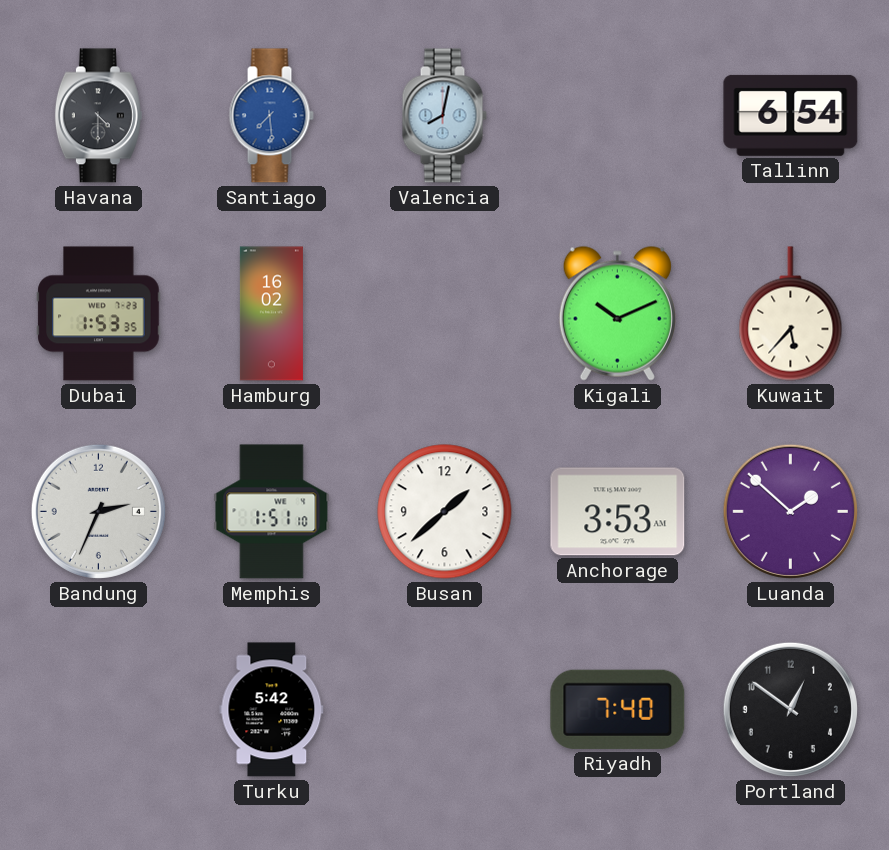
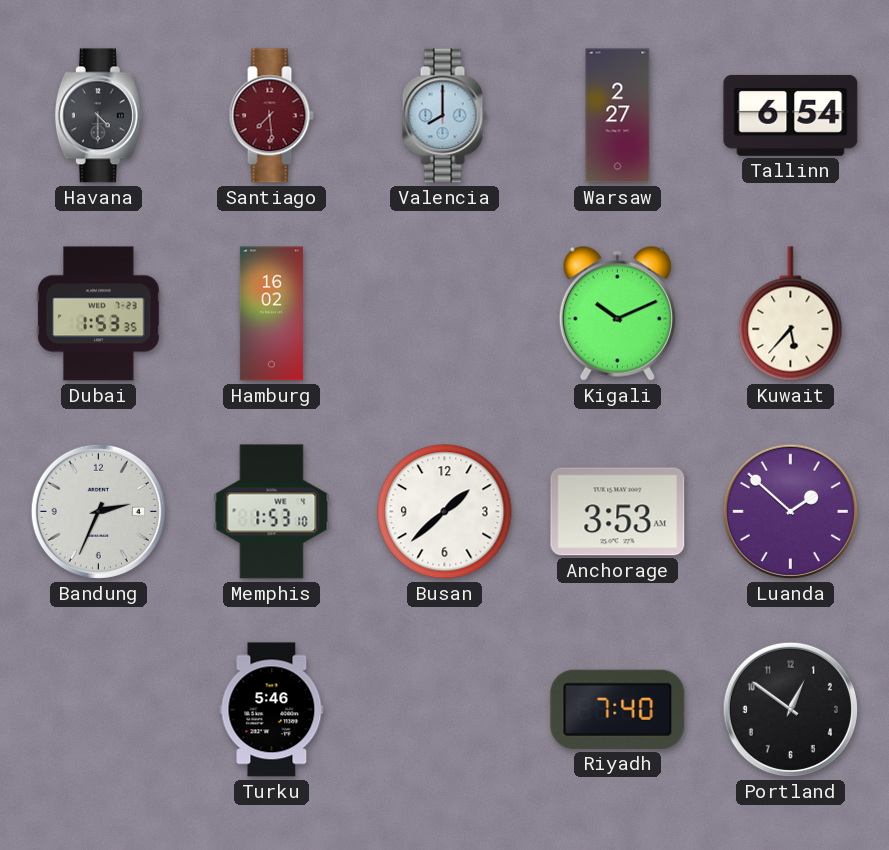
Santiago dial: blue -> burgundy (271, 116)
Valencia: 8:02 -> 8:00 (444, 116)
Warsaw: none -> 2:27 (618, 116)
Memphis: 1:51 -> 1:53 (272, 512)
Turku: 5:42 -> 5:46 (272, 710)
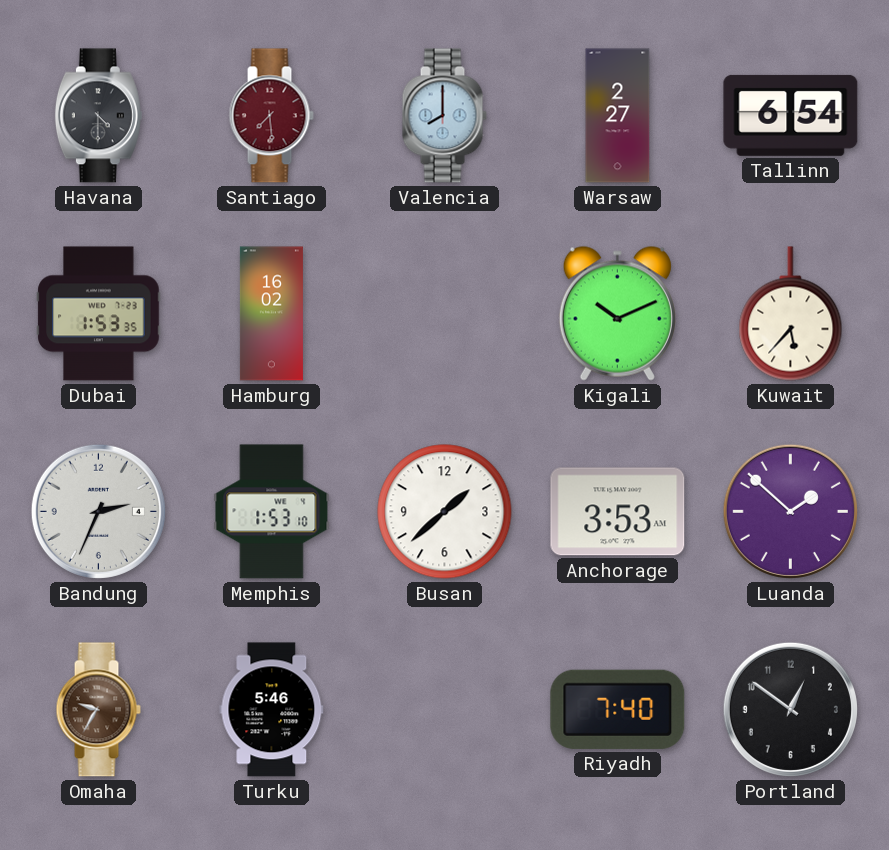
Omaha: none -> 9:35 (98, 710)
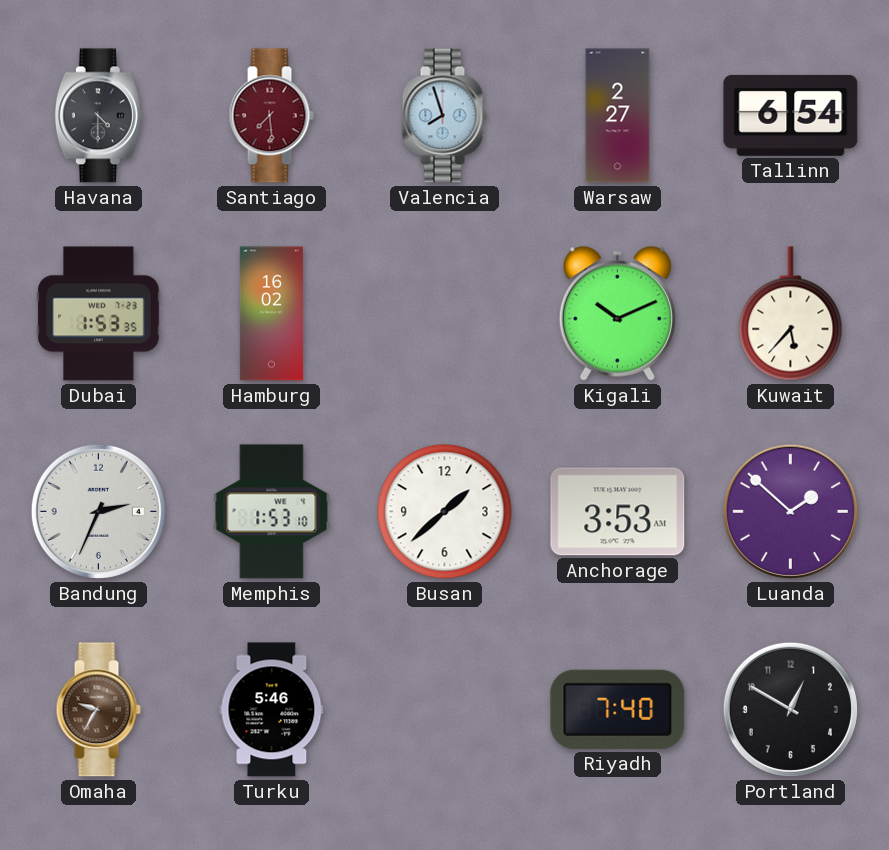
Valencia: 8:00 -> 7:57 (444, 116)
Portland: 12:51 -> 12:50 (790, 709)
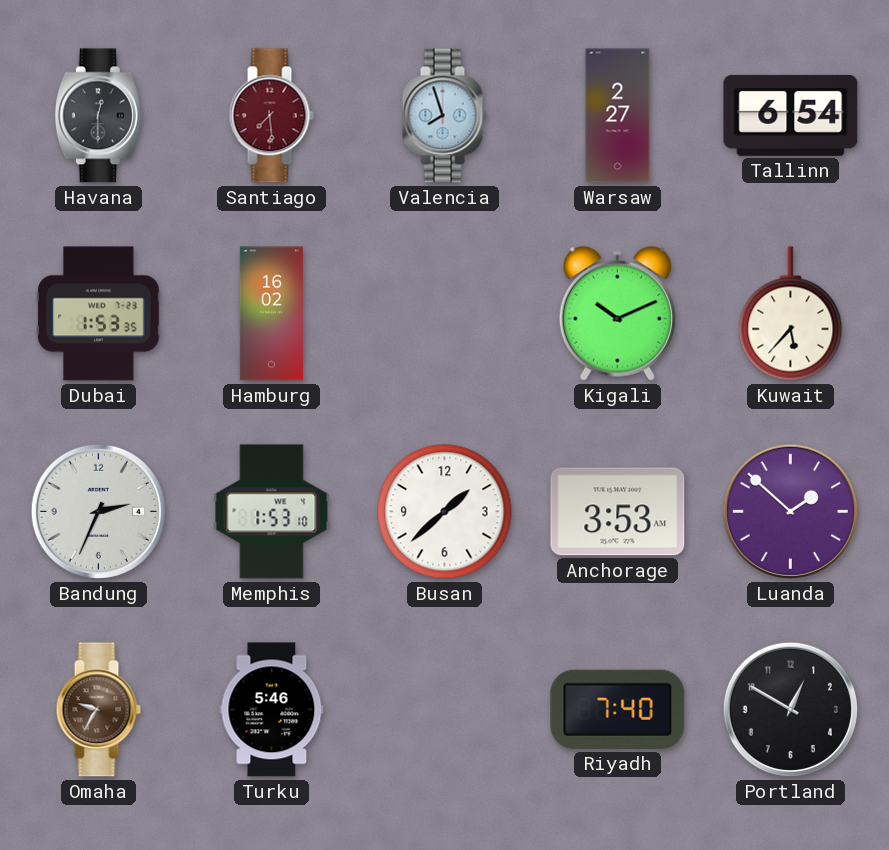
Havana: 4:30 -> 12:30 (98, 116)
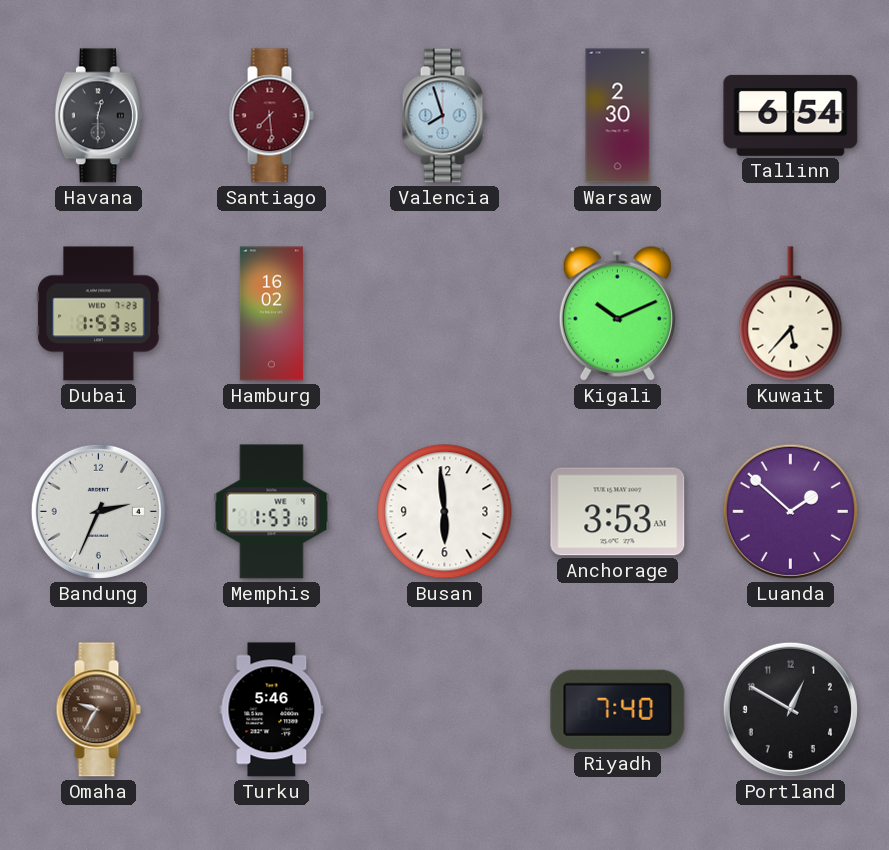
Warsaw: 2:27 -> 2:30 (618, 116)
Busan: 1:38 -> 5:59 (445, 512)
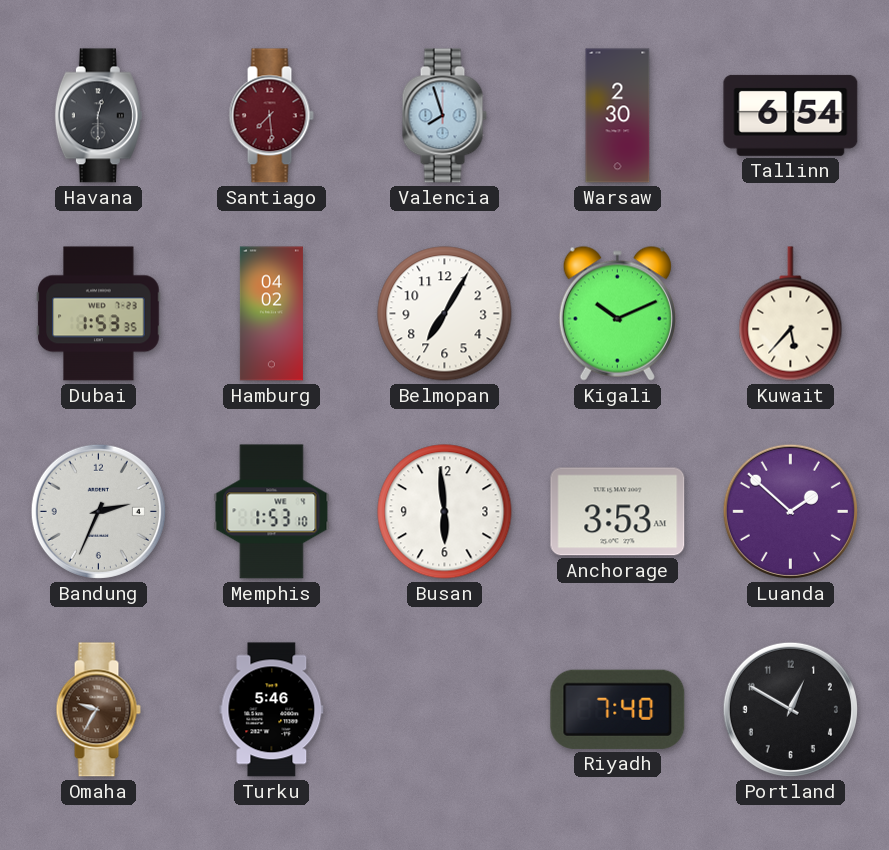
Hamburg: 16:02 -> 04:02 (271, 314)
Belmopan: none -> 7:05 (445, 314)
